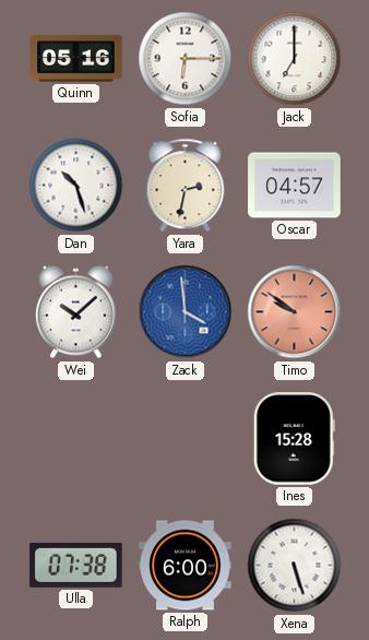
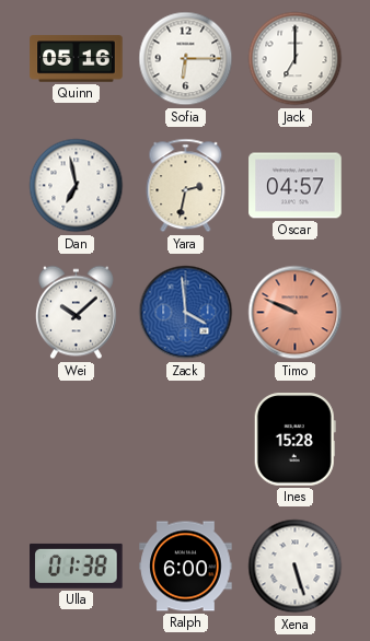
Dan: 10:27 -> 6:58 (77, 186)
Timo: 9:51 -> 9:49 (296, 313)
Ulla: 07:38 -> 01:38 (77, 566)
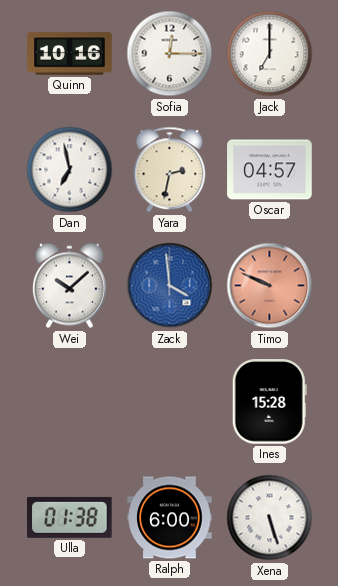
Quinn: 05:16 -> 10:16 (70, 54)
Sofia: 6:15 -> 12:15 (170, 54)
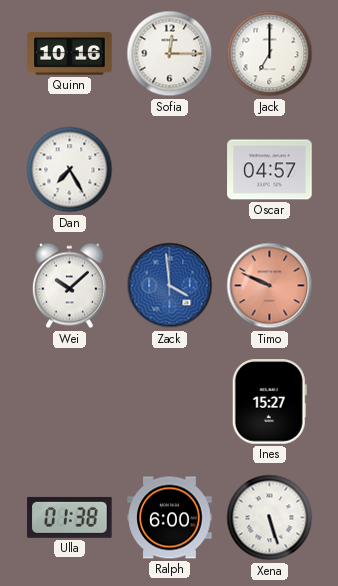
Dan: 6:58 -> 7:25 (70, 170)
Yara: 2:32 -> none (170, 170)
Ines: 15:28 -> 15:27 (269, 402)
